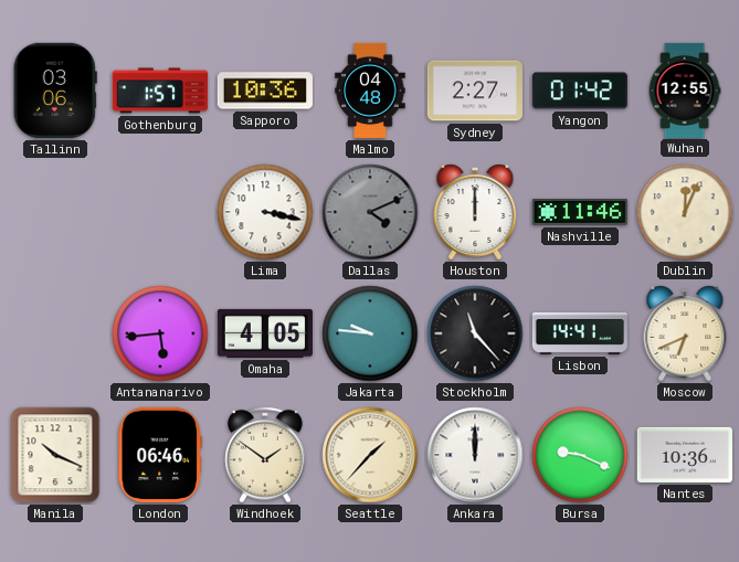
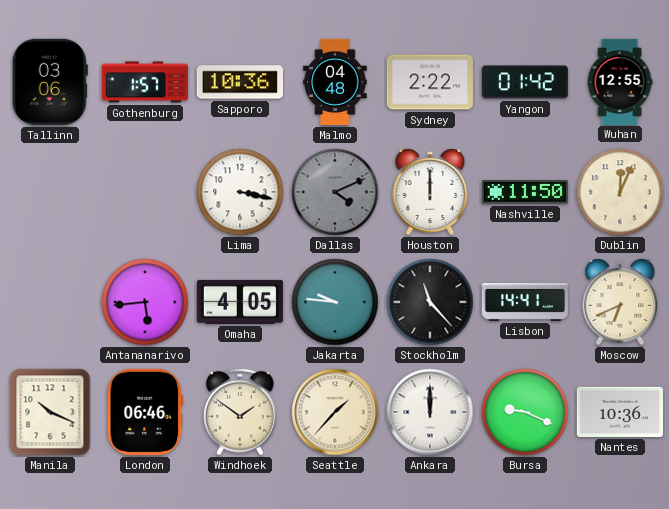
Sydney: 2:27 -> 2:22 (430, 82)
Nashville: 11:46 -> 11:50 (525, 192)
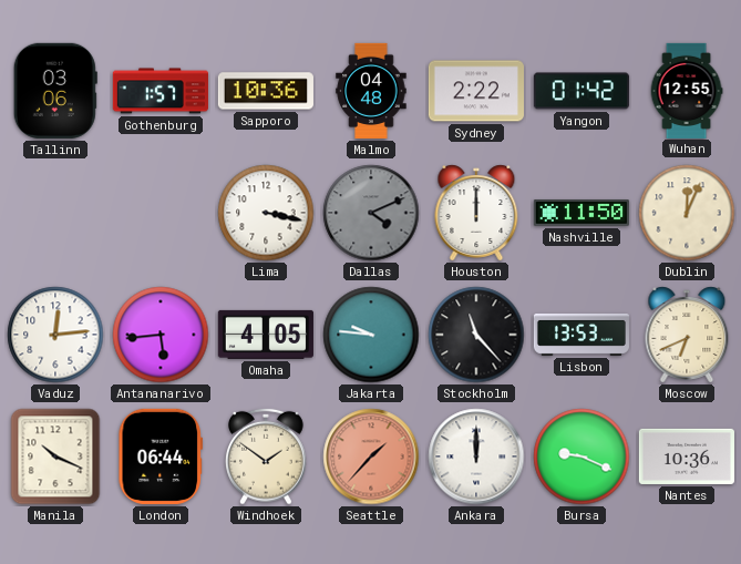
Vaduz: none -> 12:14 (55, 335)
Lisbon: 14:41 -> 13:53 (580, 335)
London: 06:46 -> 06:44 (159, 457)
Seattle dial: cream -> salmon (371, 457)
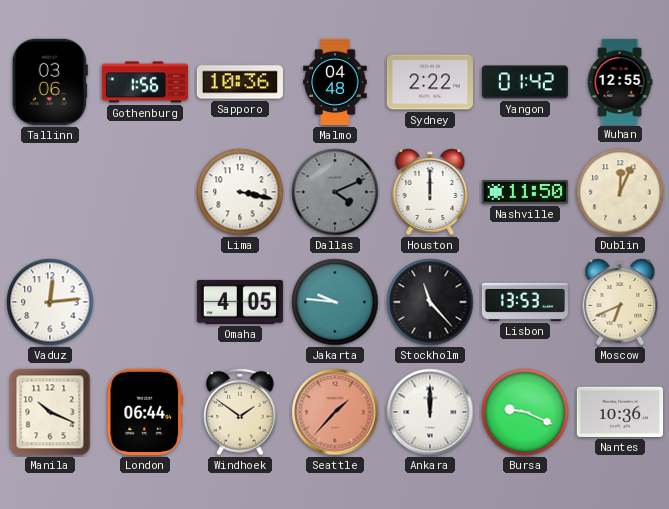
Gothenburg: 1:57 -> 1:56 (145, 82)
Antananarivo: 5:44 -> none (161, 335)
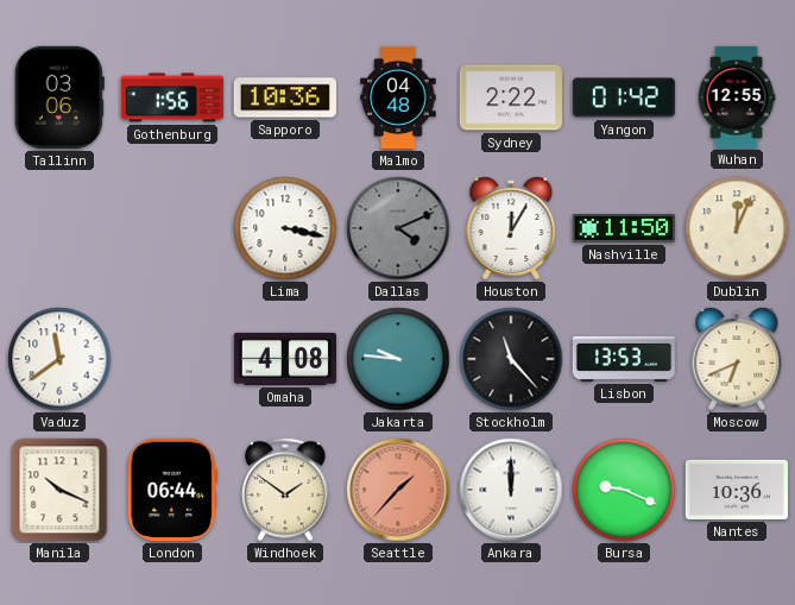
Houston: 12:00 -> 12:05 (511, 228)
Vaduz: 12:14 -> 11:39 (59, 359)
Omaha: 4:05 -> 4:08 (285, 359)
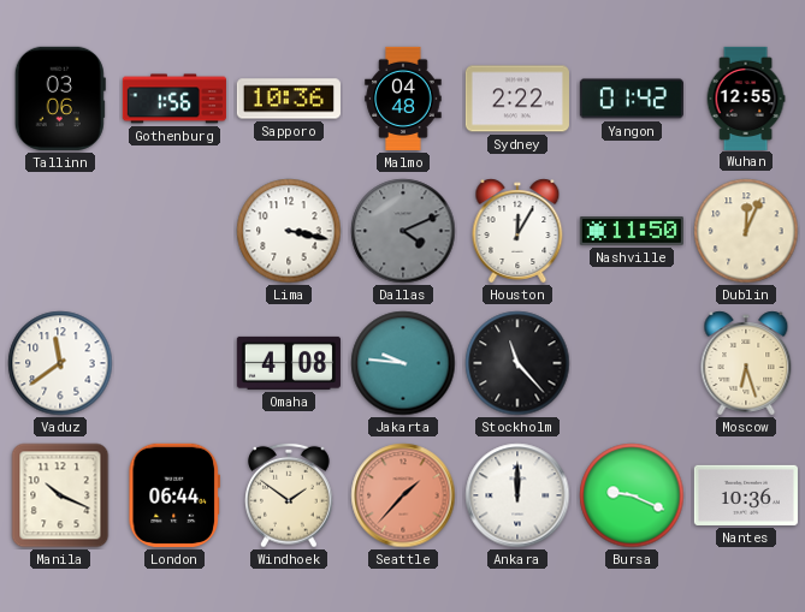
Lisbon: 13:53 -> none (623, 359)
Moscow: 6:41 -> 6:27 (746, 363)
